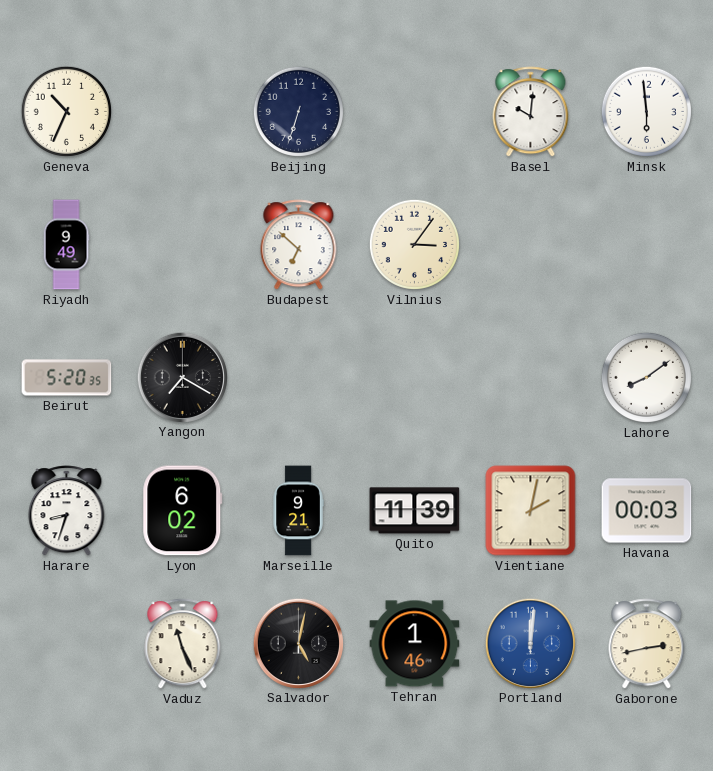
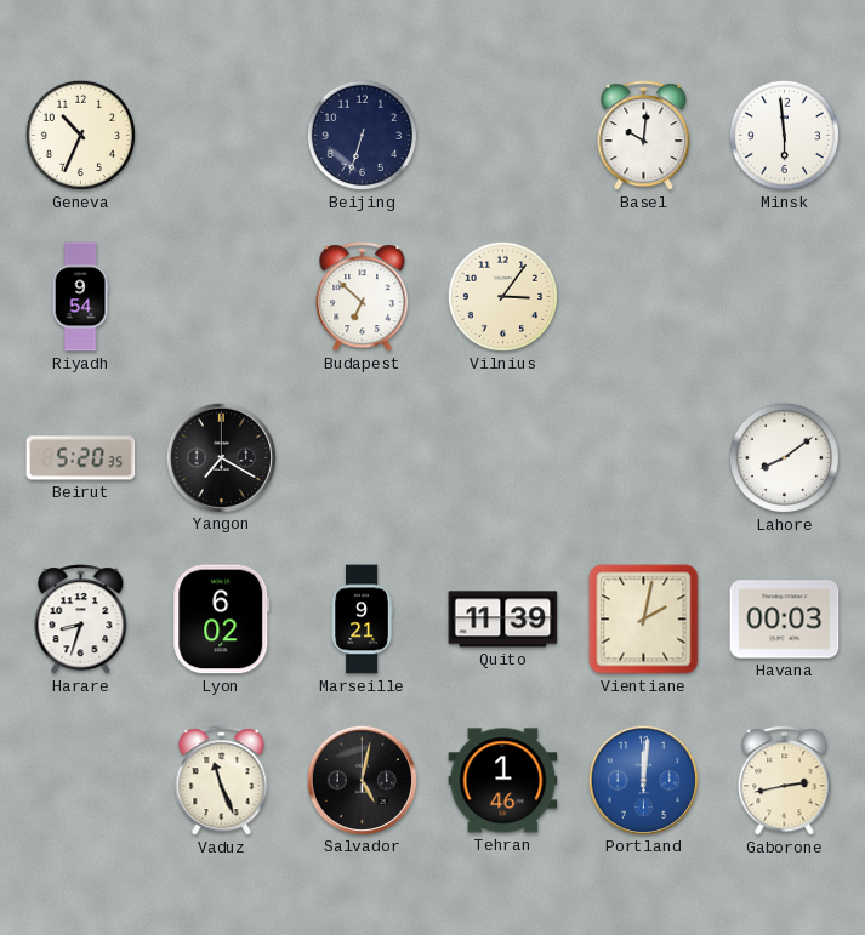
Riyadh: 9:49 -> 9:54 (80, 297)
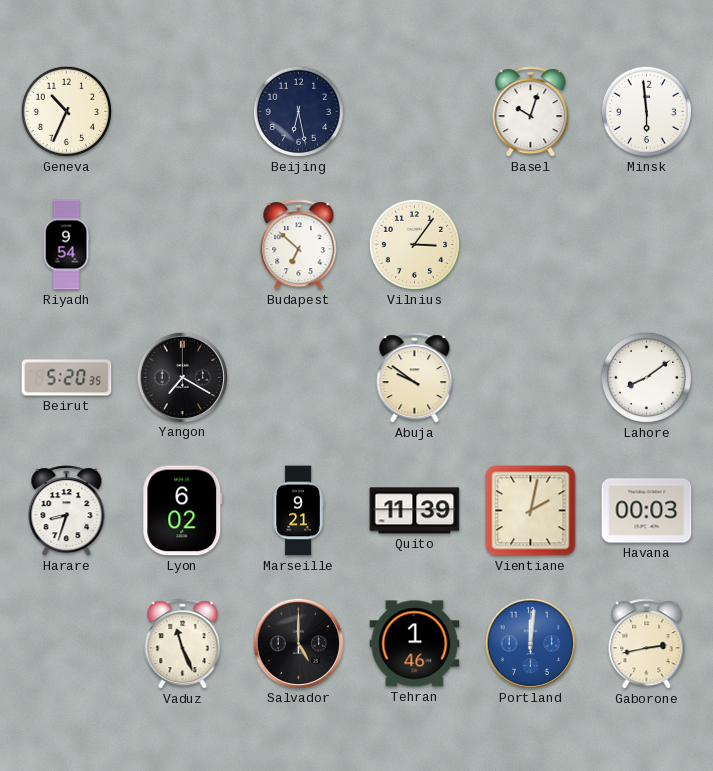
Beijing: 6:33 -> 6:28 (298, 111)
Basel: 10:01 -> 10:03 (531, 112)
Abuja: none -> 9:51 (415, 378)
Salvador: 5:02 -> 5:00 (298, 643)
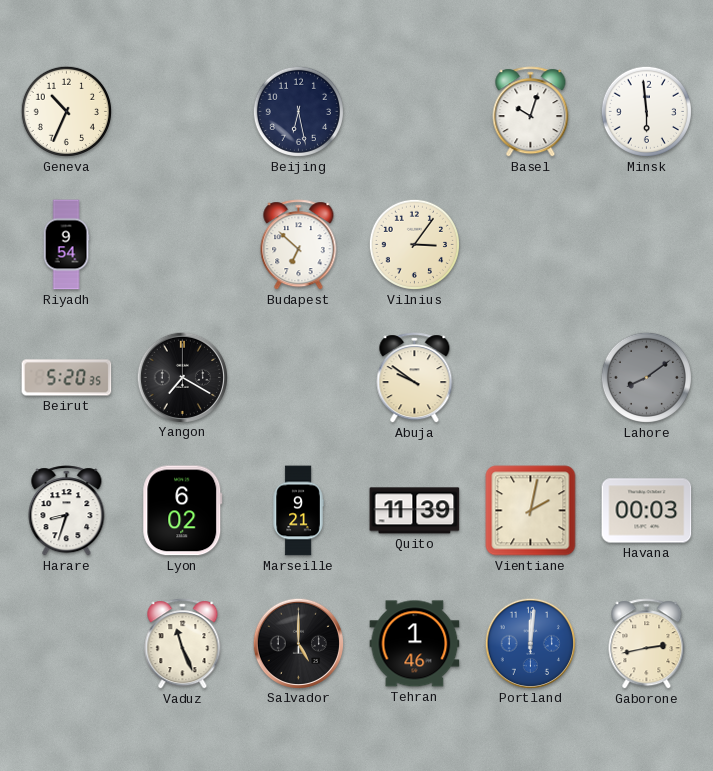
Lahore dial: white -> grey (646, 377)
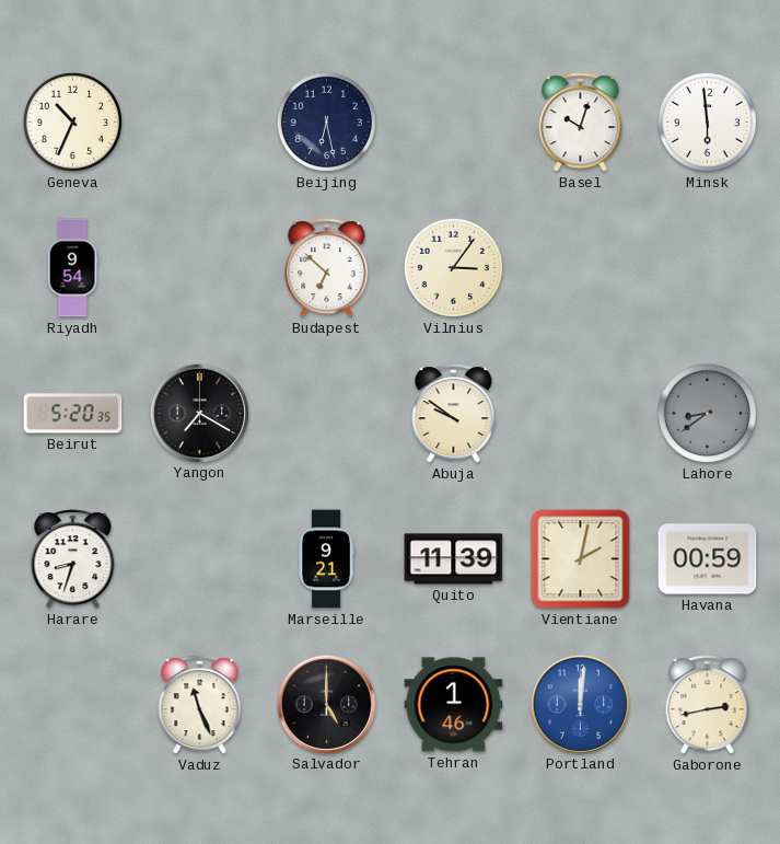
Lahore: 8:09 -> 8:39 (707, 413)
Lyon: 6:02 -> none (183, 511)
Havana: 00:03 -> 00:59 (708, 559)
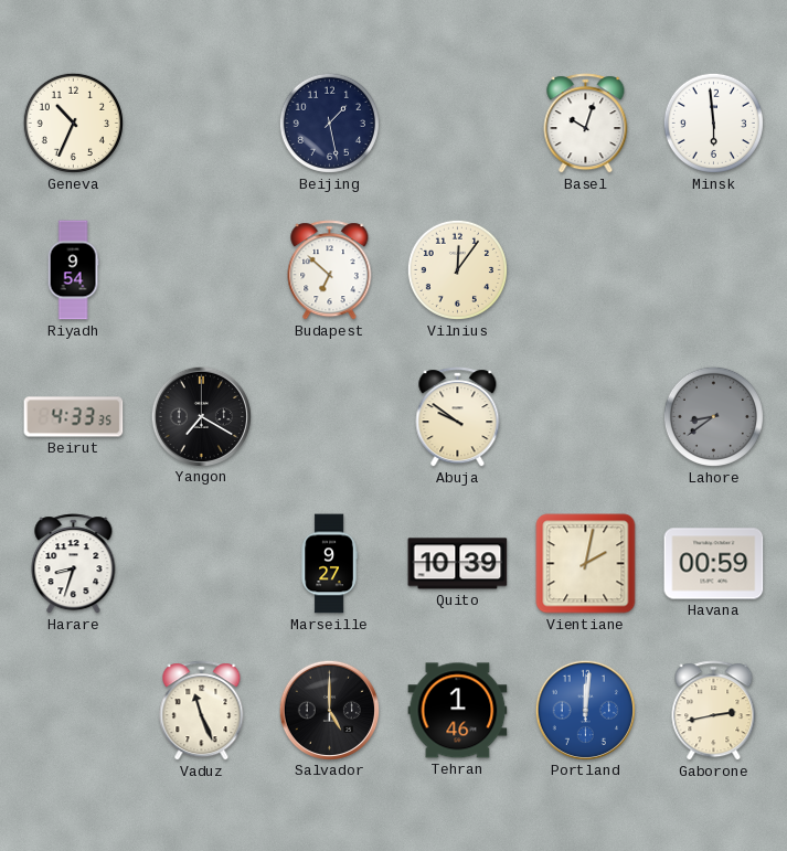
Beijing: 6:28 -> 1:28 (329, 123)
Vilnius: 3:06 -> 12:06 (457, 269)
Beirut: 5:20 -> 4:33 (74, 417)
Marseille: 9:21 -> 9:27 (329, 564)
Quito: 11:39 -> 10:39 (458, 564)
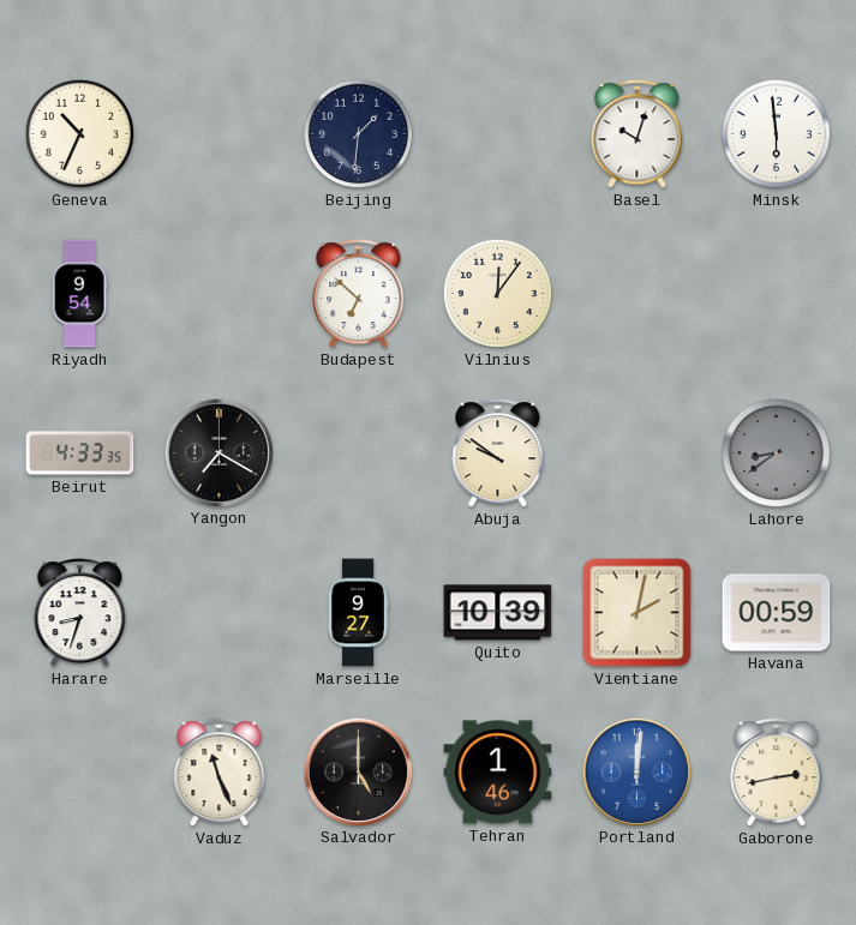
Beijing: 1:28 -> 1:31 (358, 133)
